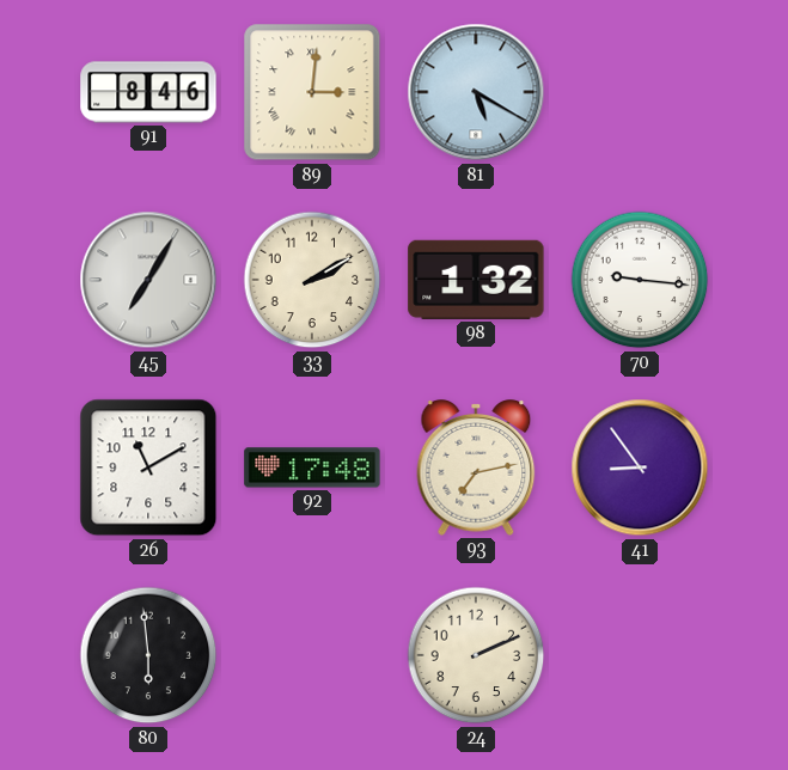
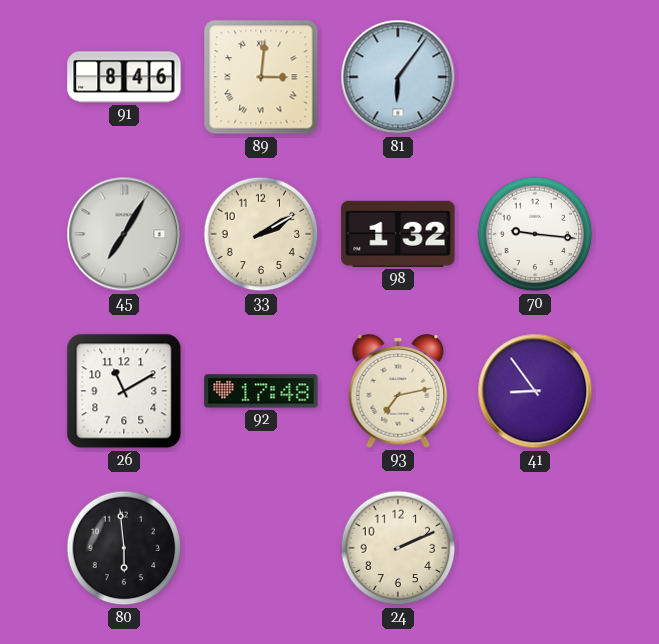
81: 5:20 -> 6:06 (398, 77)
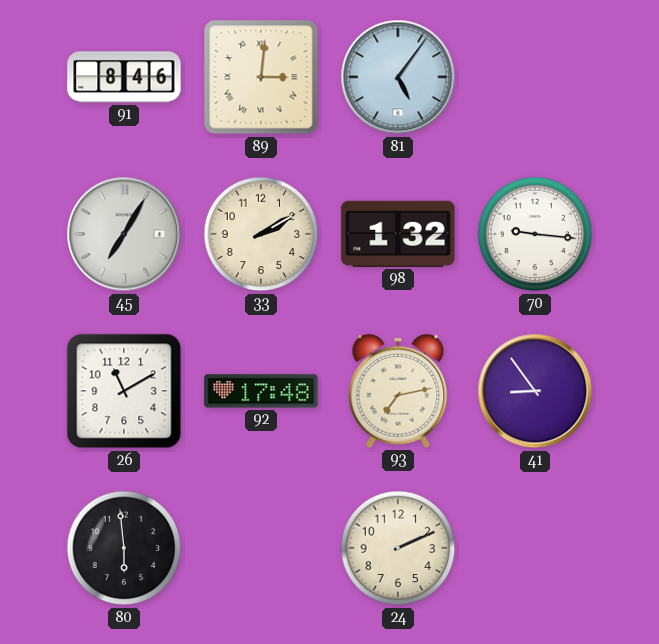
81: 6:06 -> 5:06 (398, 77)
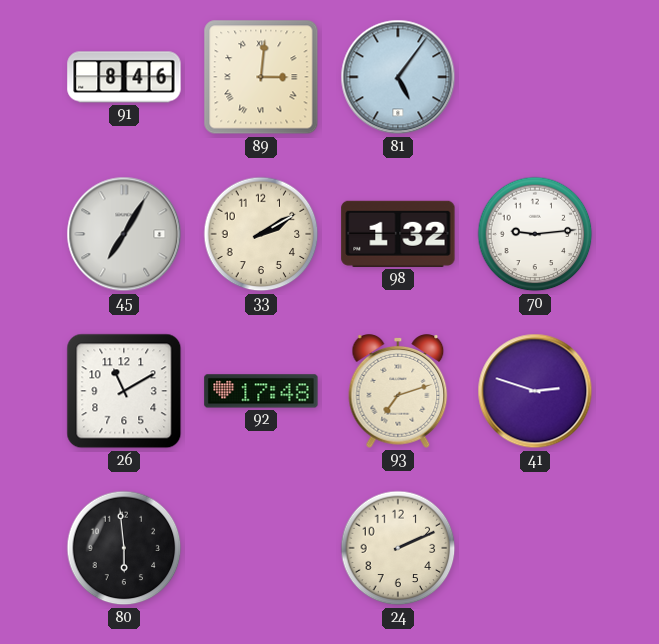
70: 9:16 -> 9:14 (535, 234)
93: 7:13 -> 7:12 (398, 391)
41: 8:54 -> 2:48 (535, 391)
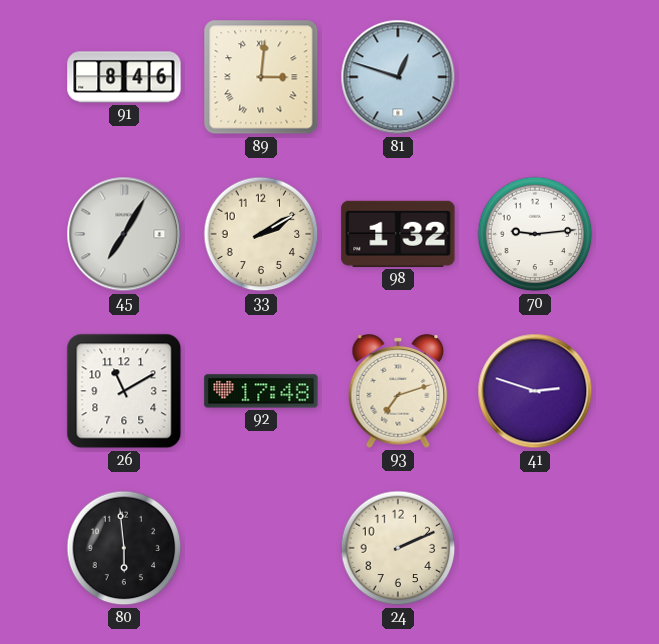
81: 5:06 -> 12:48 (398, 77)
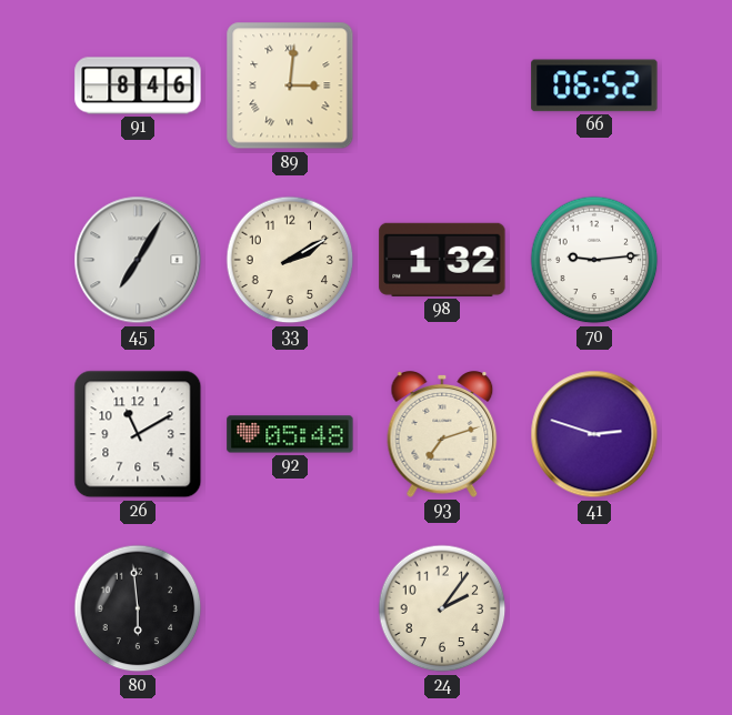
81: 12:48 -> none (398, 77)
66: none -> 06:52 (594, 85)
92: 17:48 -> 05:48 (290, 434)
24: 2:11 -> 2:06 (442, 608)
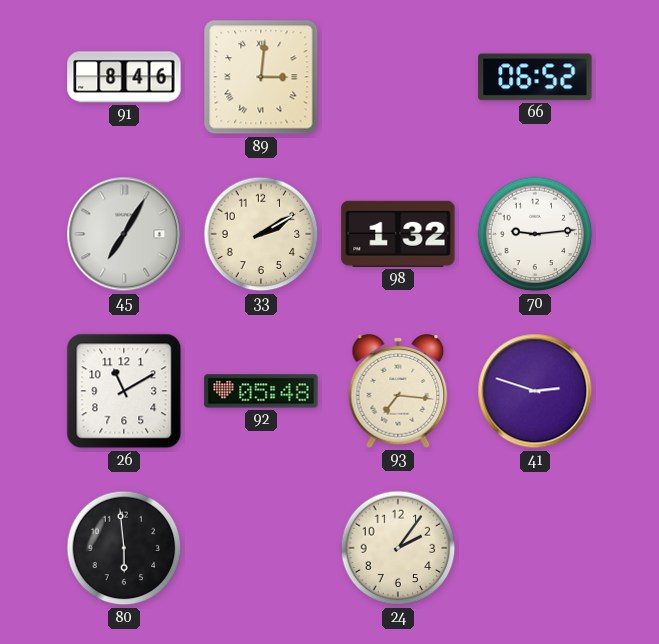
93: 7:12 -> 7:16 (398, 391)
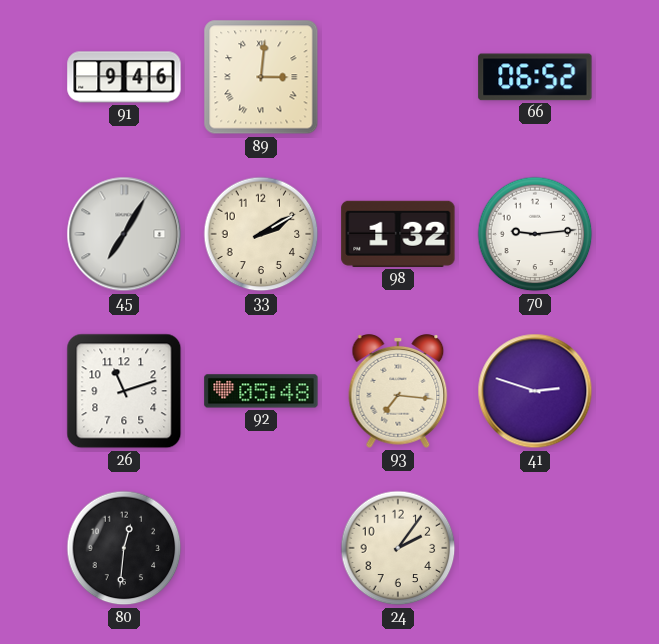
91: 8:46 -> 9:46 (124, 77)
26: 11:10 -> 11:12 (124, 391)
80: 5:59 -> 12:31 (124, 548)
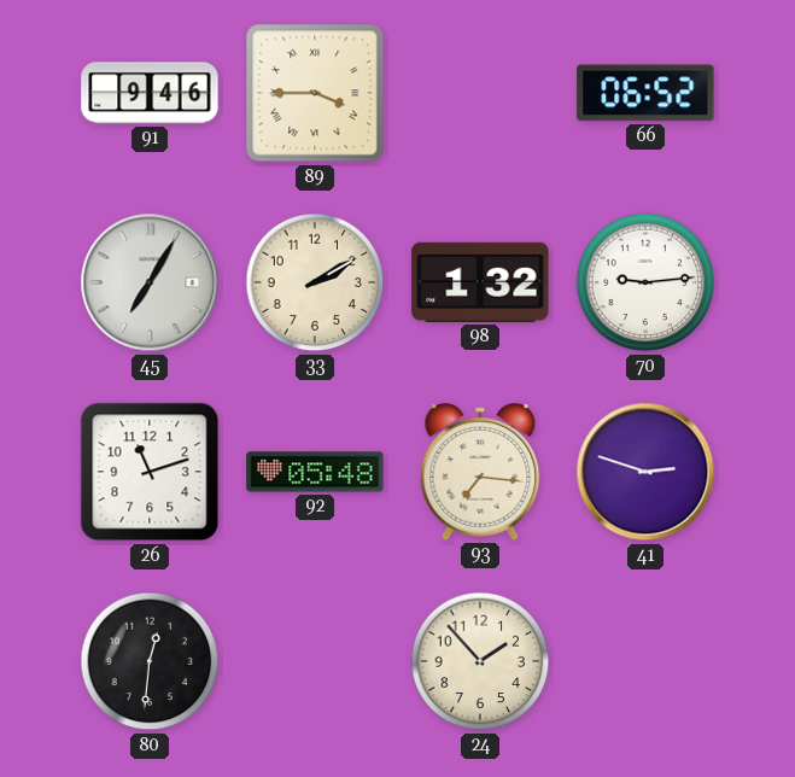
89: 3:01 -> 3:45 (315, 93)
24: 2:06 -> 1:53 (480, 661)
